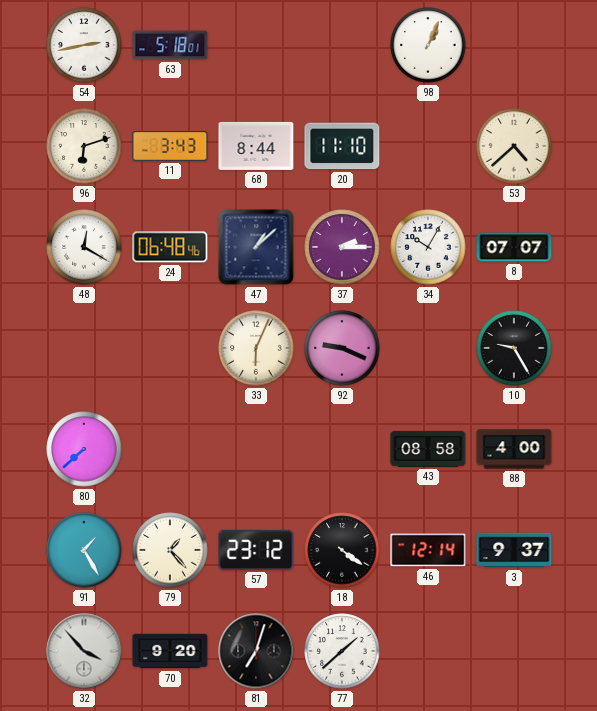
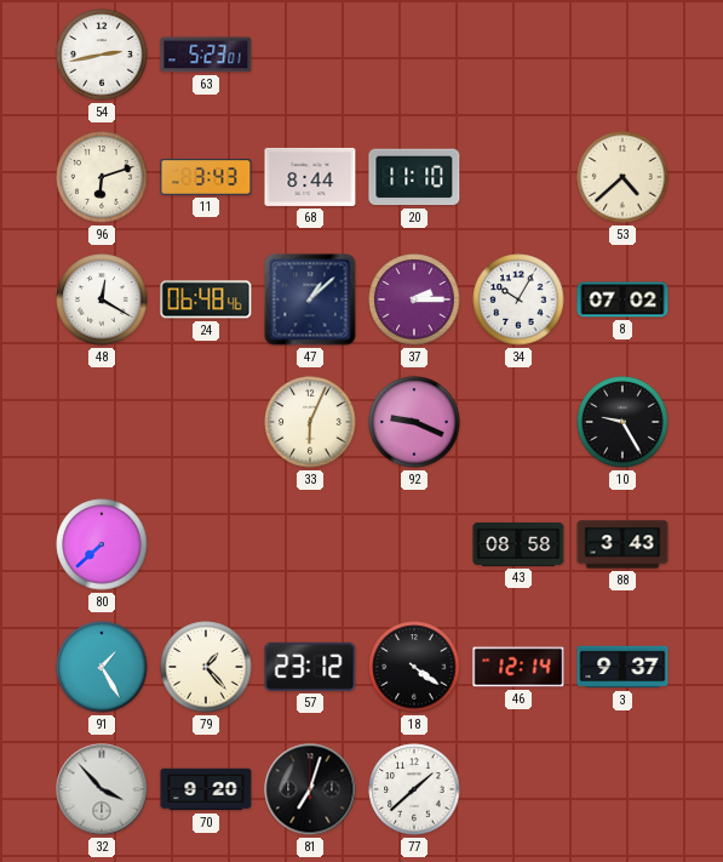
63: 5:18 -> 5:23 (206, 55)
98: 1:04 -> none (428, 45)
8: 07:07 -> 07:02 (622, 299)
88: 4:00 -> 3:43 (622, 544)
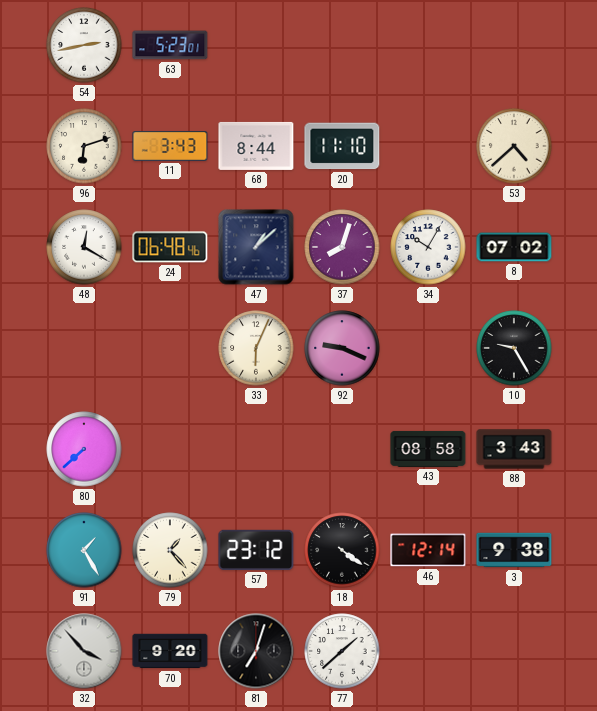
37: 2:15 -> 8:03 (342, 247)
3: 9:37 -> 9:38 (514, 550)
